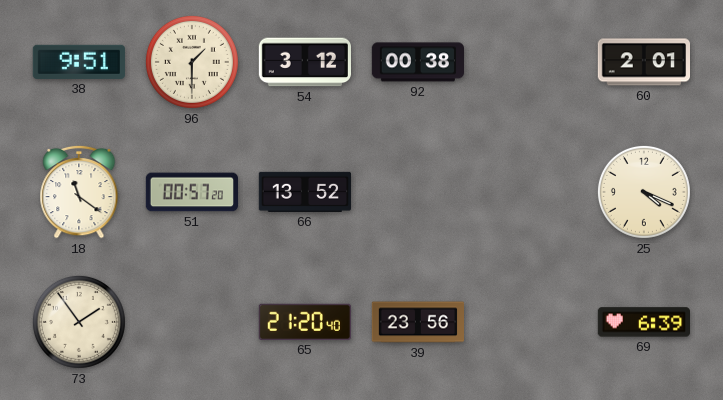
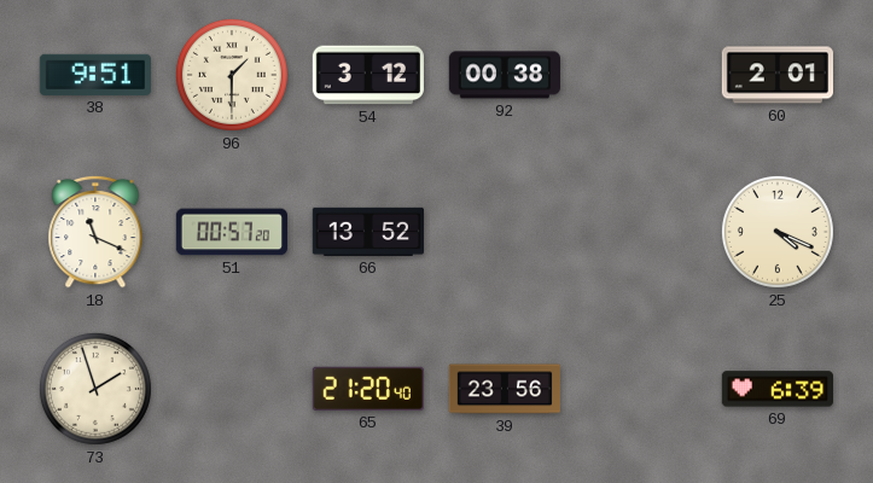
18: 11:21 -> 11:19 (95, 232)
73: 1:54 -> 1:57 (95, 389)
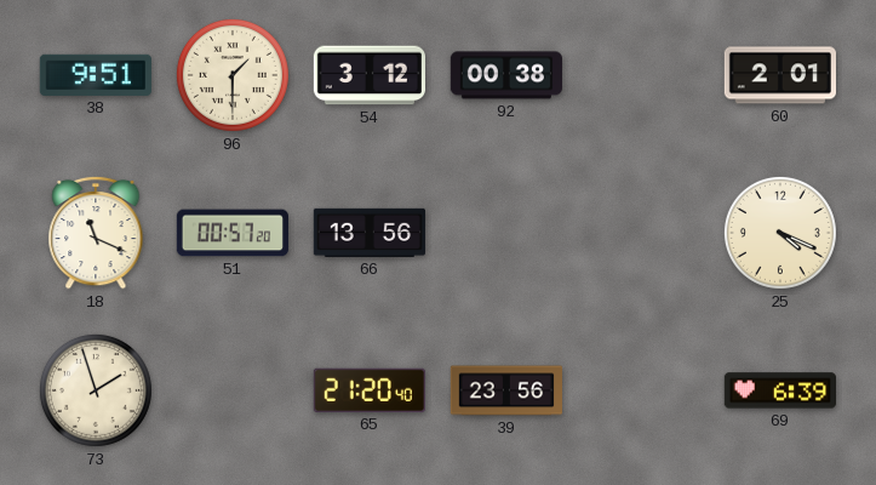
66: 13:52 -> 13:56 (368, 233)
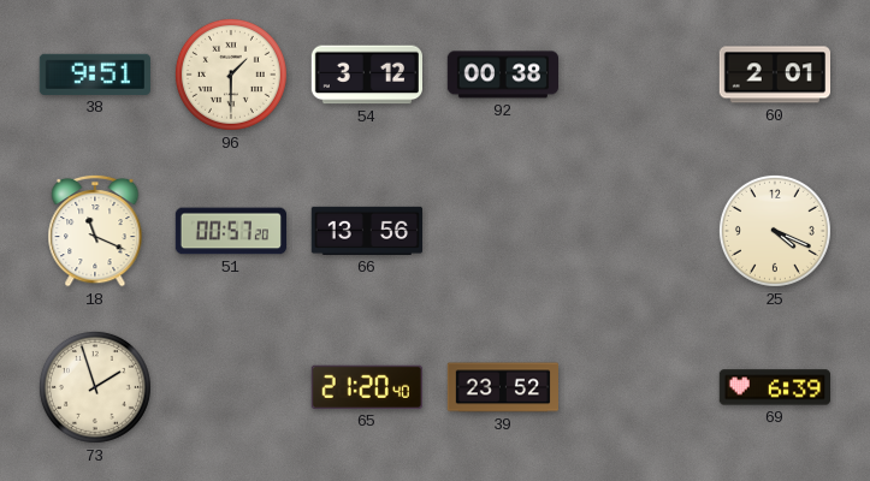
39: 23:56 -> 23:52 (502, 387)
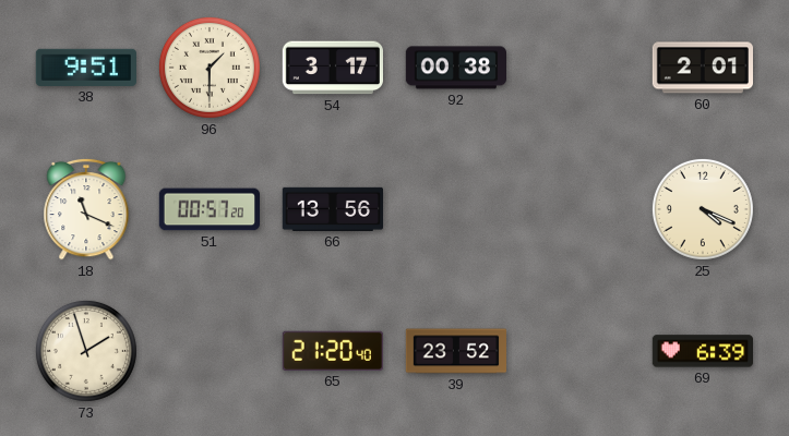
54: 3:12 -> 3:17 (332, 68)
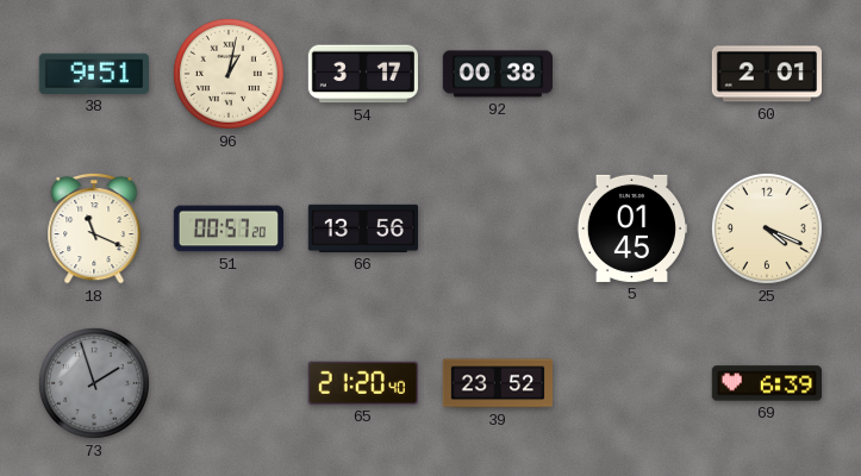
96: 1:30 -> 1:02 (229, 74)
5: none -> 01:45 (631, 228)
73 dial: cream -> grey (94, 383)
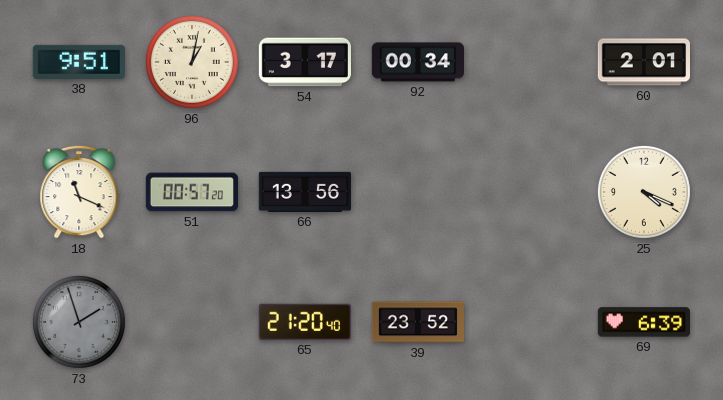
92: 00:38 -> 00:34 (417, 62)
5: 01:45 -> none (631, 228)
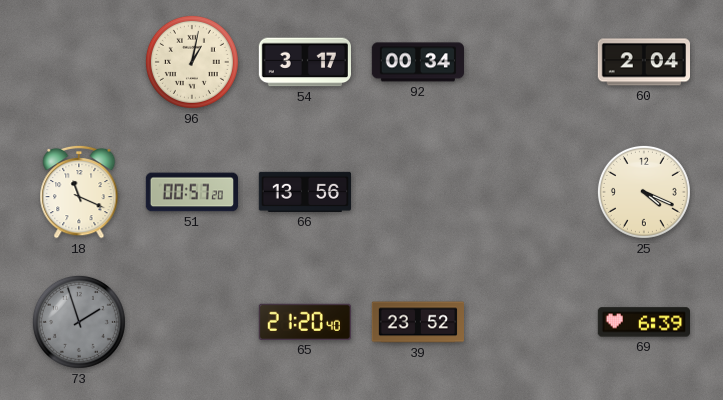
38: 9:51 -> none (79, 62)
60: 2:01 -> 2:04 (643, 62)
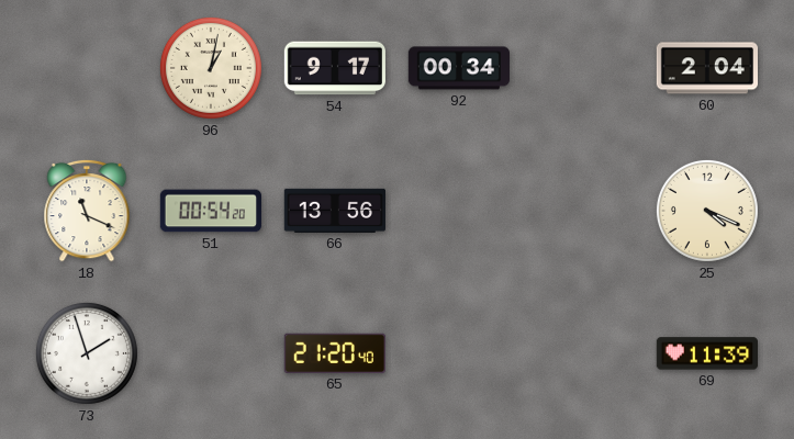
54: 3:17 -> 9:17 (334, 68)
51: 00:57 -> 00:54 (210, 211)
73 dial: grey -> white (87, 353)
39: 23:52 -> none (417, 322)
69: 6:39 -> 11:39 (706, 353)
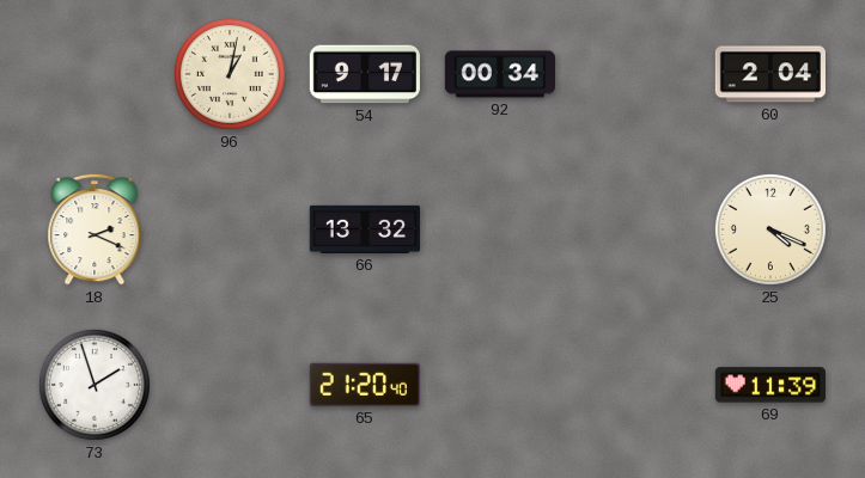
18: 11:19 -> 2:19 (95, 229)
51: 00:54 -> none (210, 211)
66: 13:56 -> 13:32 (364, 229)
